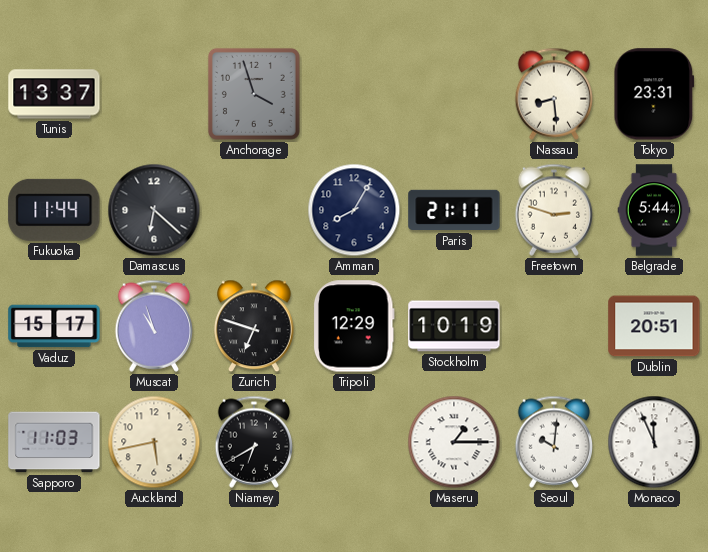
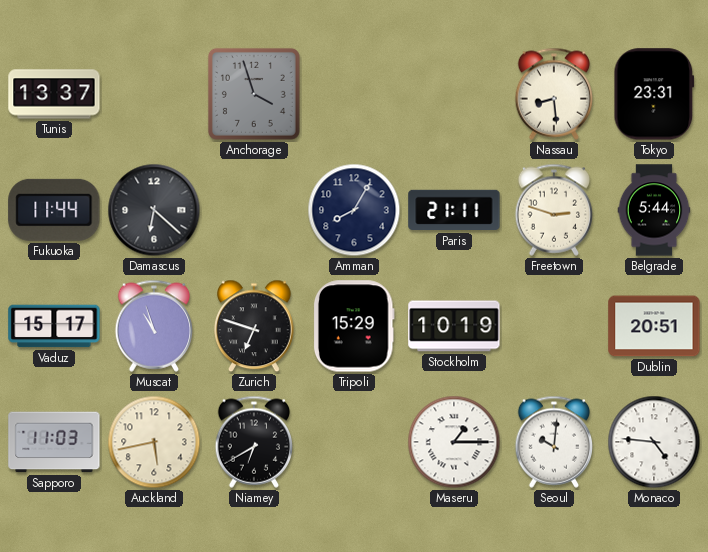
Tripoli: 12:29 -> 15:29 (354, 326)
Monaco: 11:56 -> 4:46 (654, 442)
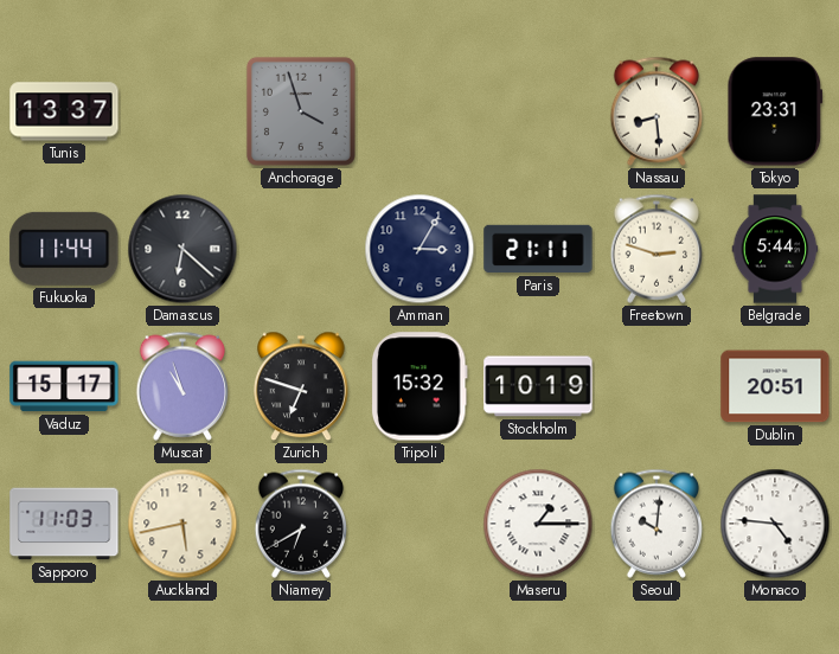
Amman: 8:05 -> 3:05 (420, 249)
Tripoli: 15:29 -> 15:32 (420, 386)
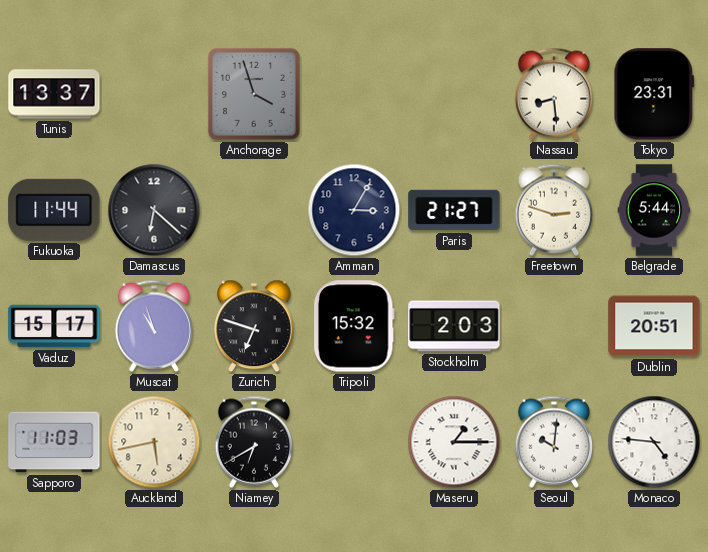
Paris: 21:11 -> 21:27 (454, 210)
Stockholm: 10:19 -> 2:03 (454, 326)
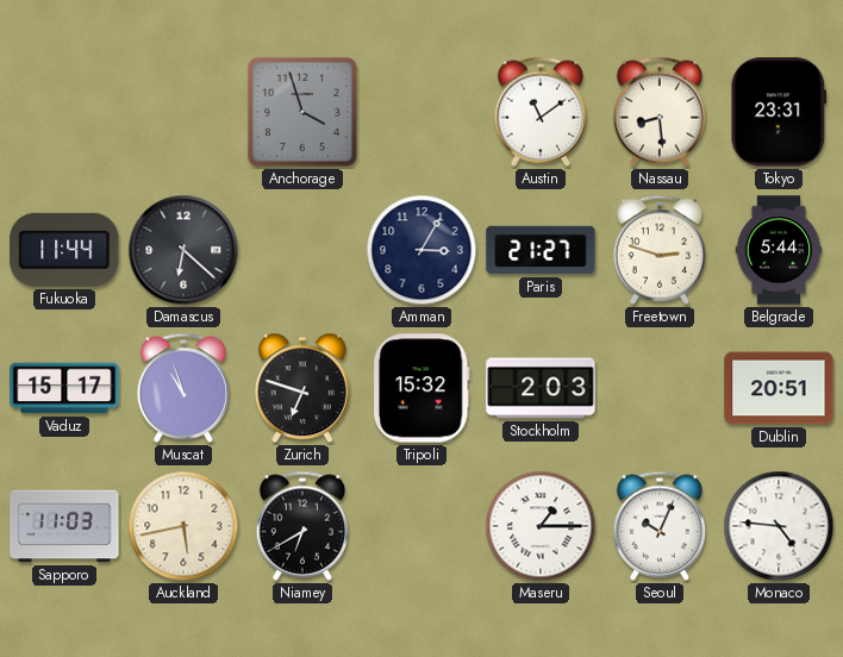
Tunis: 13:37 -> none (54, 94)
Austin: none -> 11:09 (541, 112)
Seoul: 10:01 -> 10:04 (660, 526)
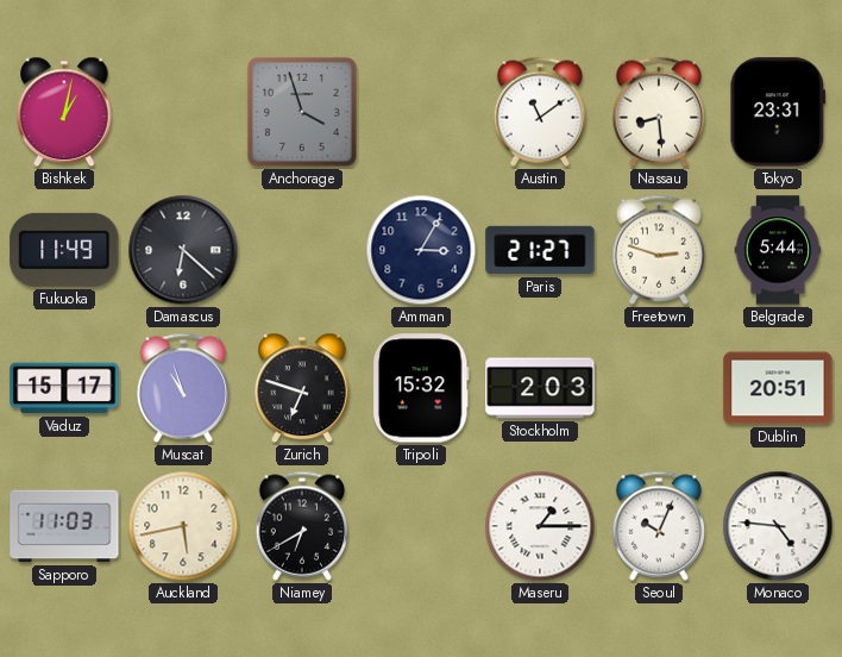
Bishkek: none -> 1:02 (65, 112)
Fukuoka: 11:44 -> 11:49 (64, 250)
